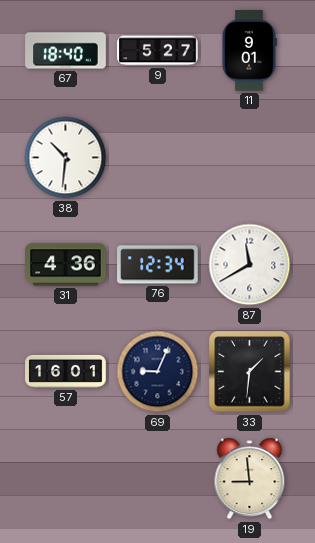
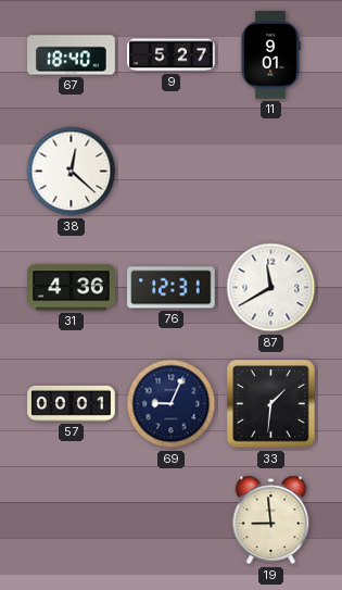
38: 10:31 -> 12:22 (72, 172)
76: 12:34 -> 12:31 (172, 288)
57: 16:01 -> 00:01 (72, 403)
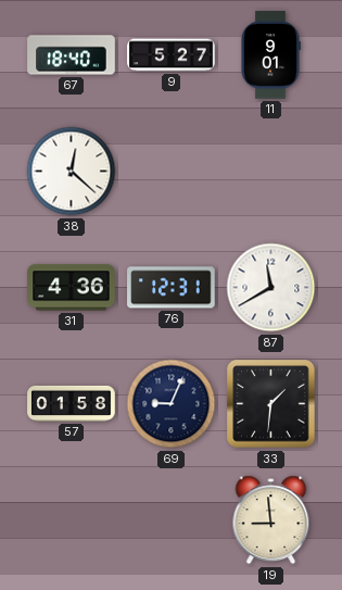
57: 00:01 -> 01:58 (72, 403)
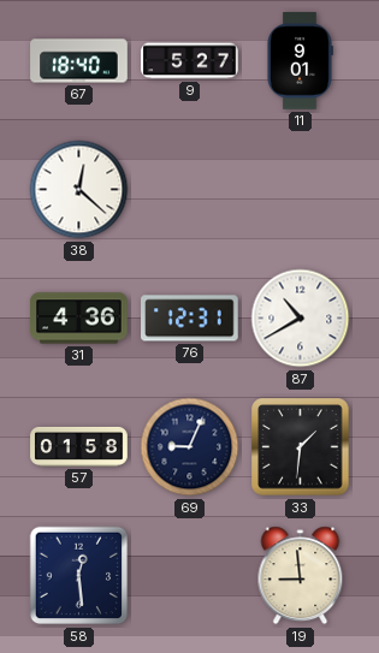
87: 11:40 -> 10:40 (301, 319)
58: none -> 12:29 (79, 576)
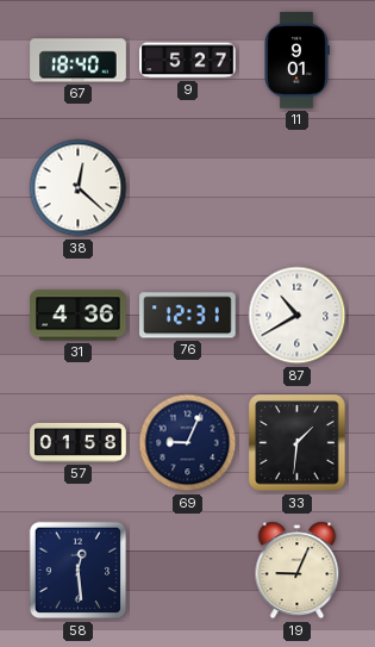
19: 8:59 -> 9:04 (298, 571)
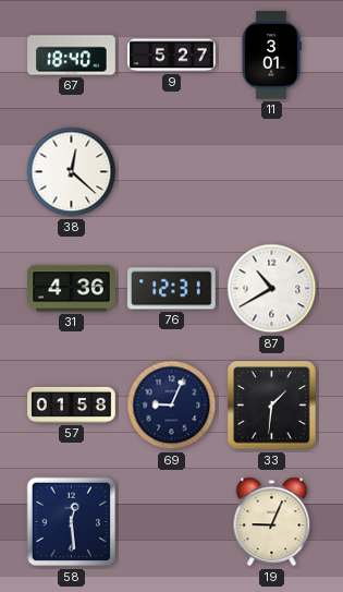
11: 9:01 -> 3:01 (271, 56)
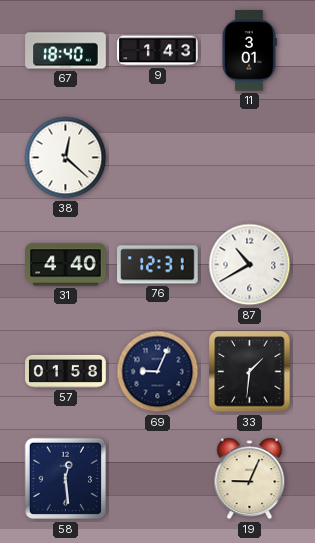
9: 5:27 -> 1:43 (158, 51)
31: 4:36 -> 4:40 (66, 265)
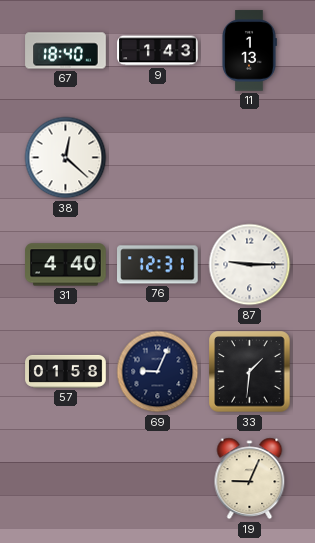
11: 3:01 -> 1:13 (249, 51)
87: 10:40 -> 9:15 (250, 265)
58: 12:29 -> none (66, 479)
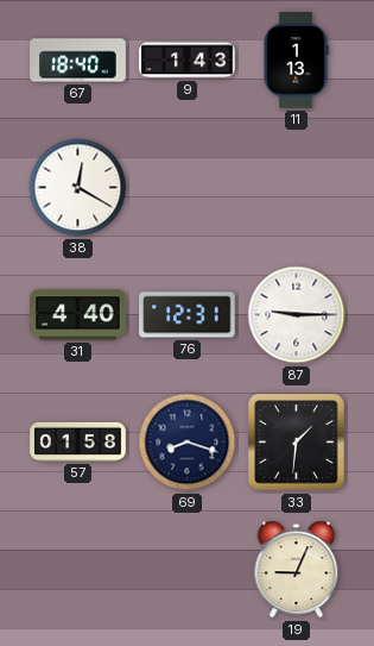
38: 12:22 -> 12:20 (78, 188)
69: 9:04 -> 8:18 (188, 443)
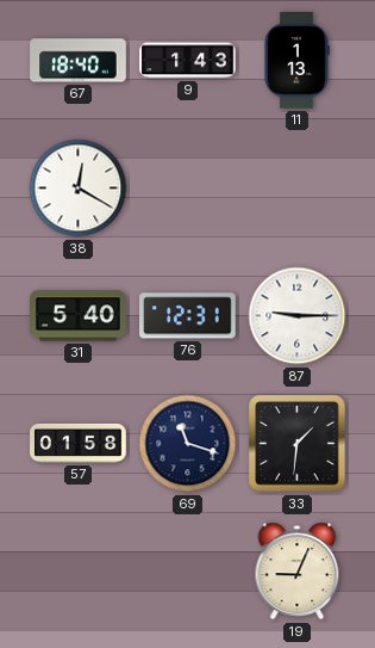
31: 4:40 -> 5:40 (79, 316)
69: 8:18 -> 11:18 (188, 444)
